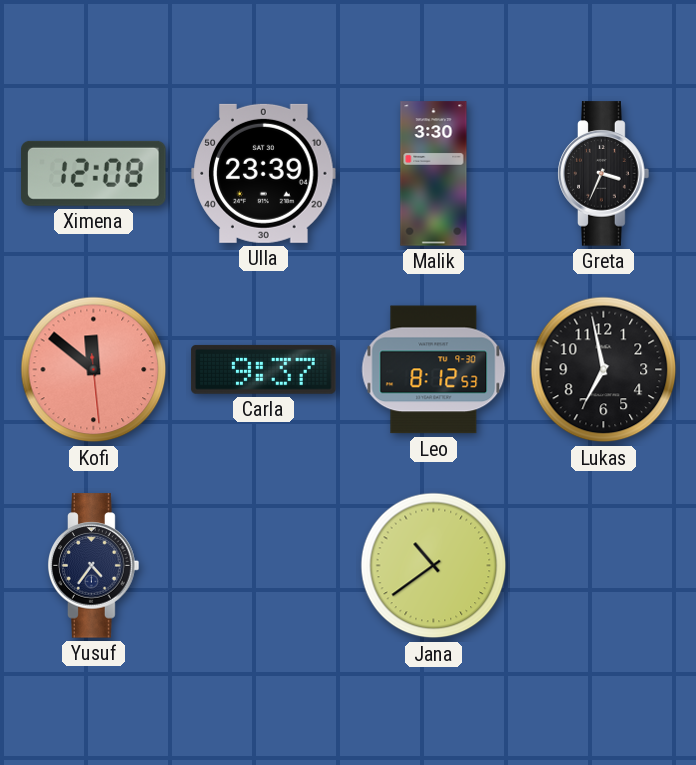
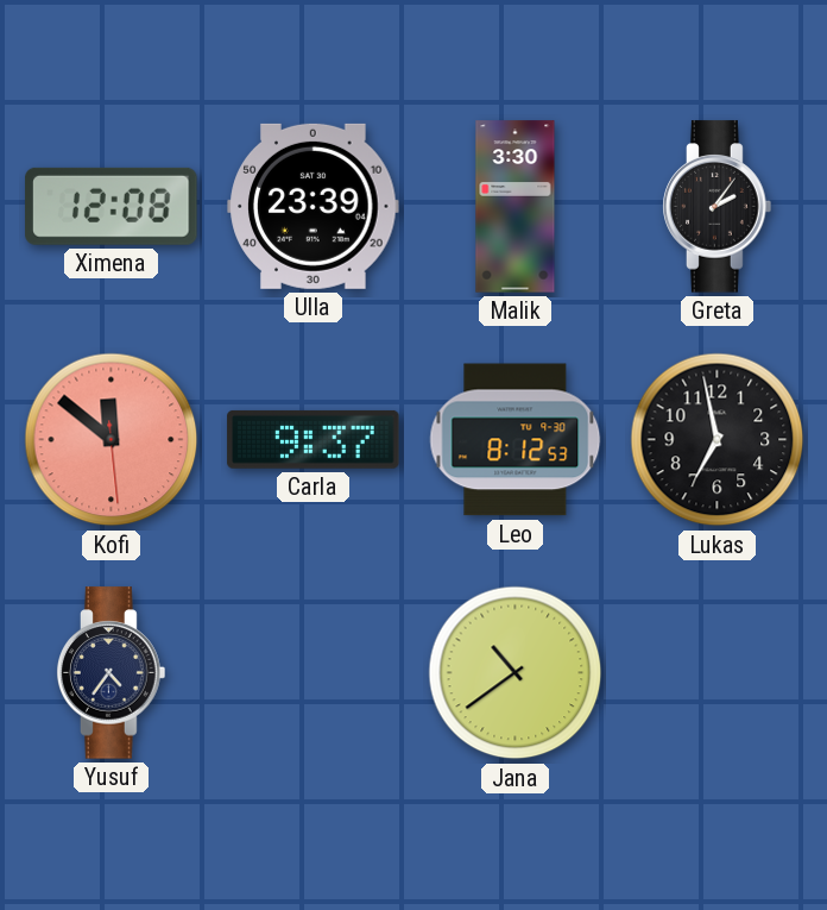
Greta: 3:34 -> 2:06 (718, 207)
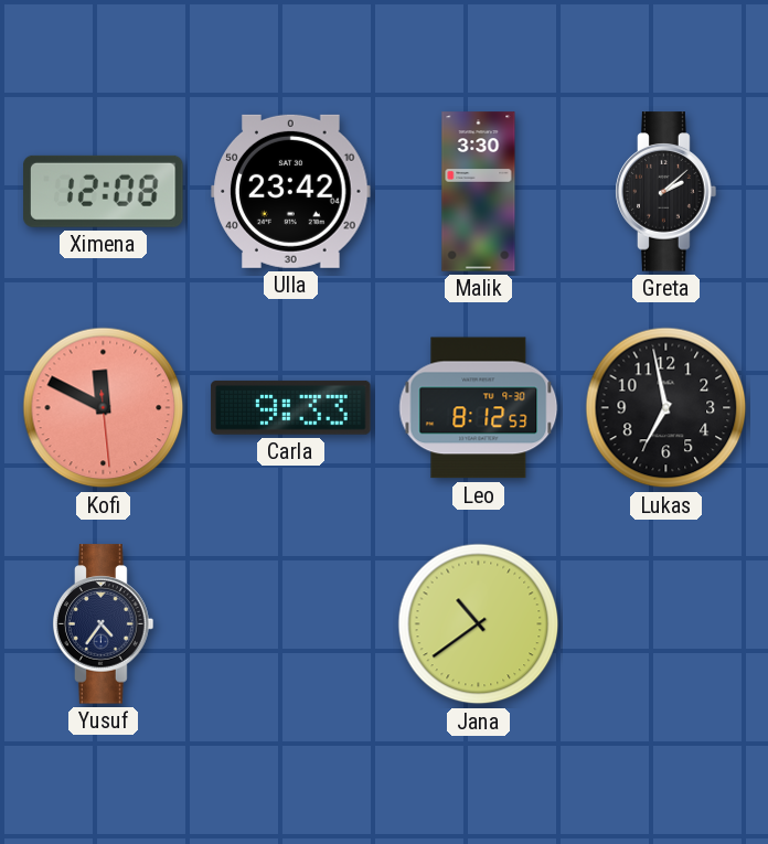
Ulla: 23:39 -> 23:42 (291, 191)
Greta: 2:06 -> 2:08 (666, 192)
Kofi: 11:51 -> 11:49 (104, 408)
Carla: 9:37 -> 9:33 (291, 407)
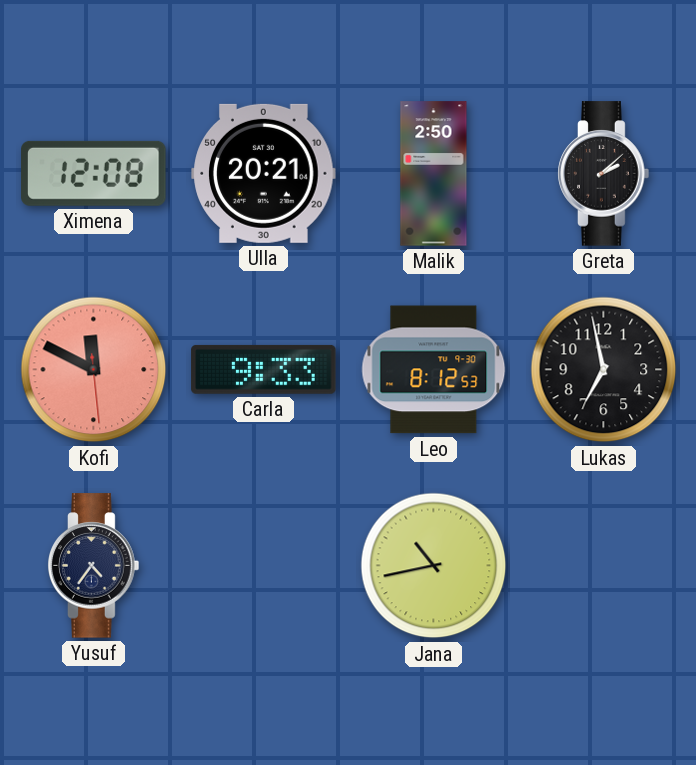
Ulla: 23:42 -> 20:21 (264, 173)
Malik: 3:30 -> 2:50 (434, 174)
Jana: 10:39 -> 10:43 (434, 566)
